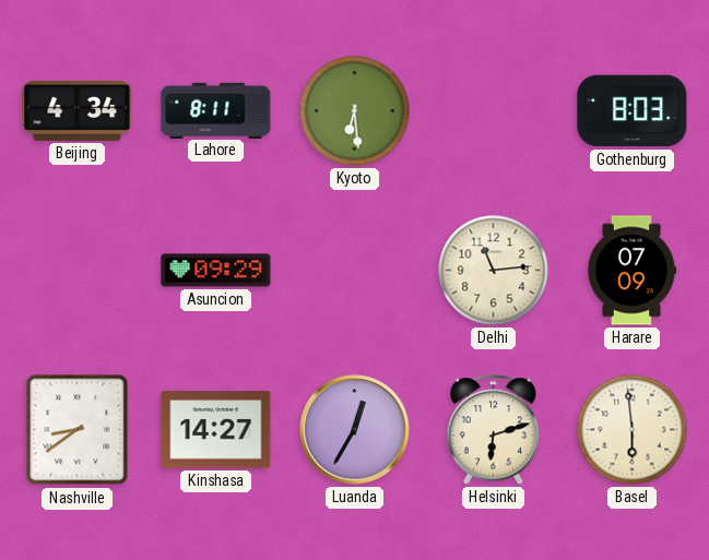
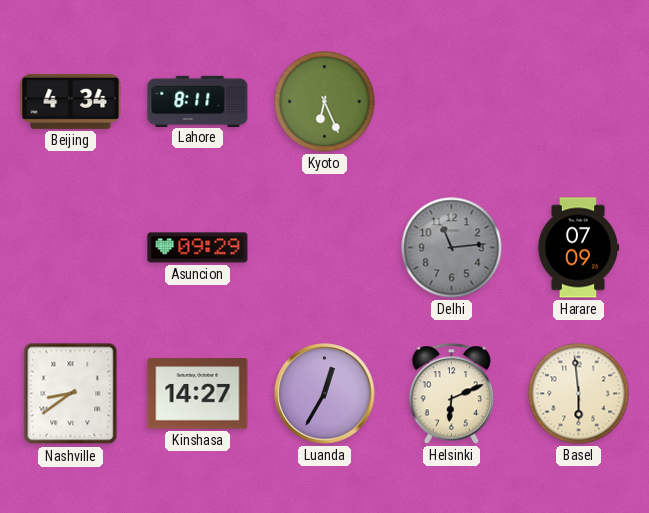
Kyoto: 6:29 -> 6:26 (325, 102)
Gothenburg: 8:03 -> none (633, 111)
Delhi dial: cream -> grey (452, 248)
Helsinki: 6:12 -> 6:11 (452, 394)
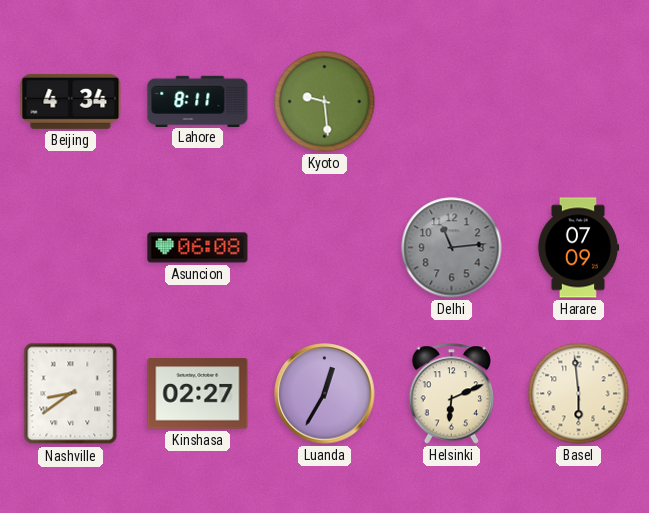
Kyoto: 6:26 -> 9:29 (325, 102)
Asuncion: 09:29 -> 06:08 (198, 248)
Kinshasa: 14:27 -> 02:27 (198, 394)
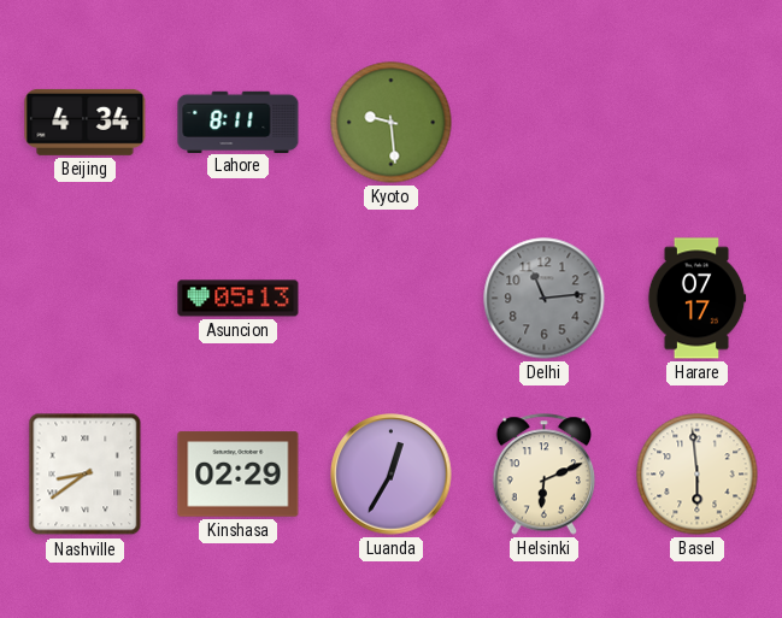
Asuncion: 06:08 -> 05:13 (239, 299)
Harare: 07:09 -> 07:17 (696, 299)
Kinshasa: 02:27 -> 02:29 (239, 475)
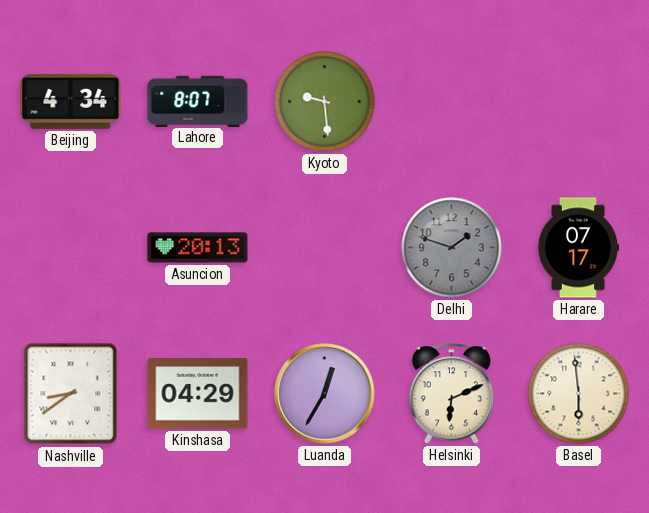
Lahore: 8:11 -> 8:07 (198, 101)
Asuncion: 05:13 -> 20:13 (198, 248)
Delhi: 11:14 -> 1:48 (452, 248)
Kinshasa: 02:29 -> 04:29 (198, 394)
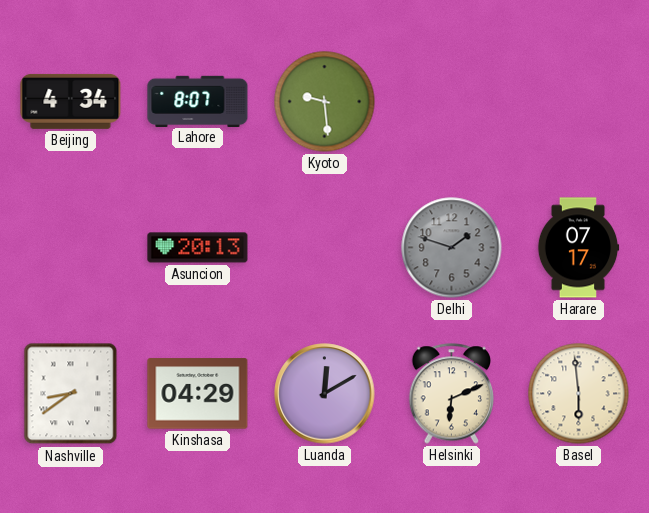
Luanda: 12:35 -> 12:10 (325, 394)
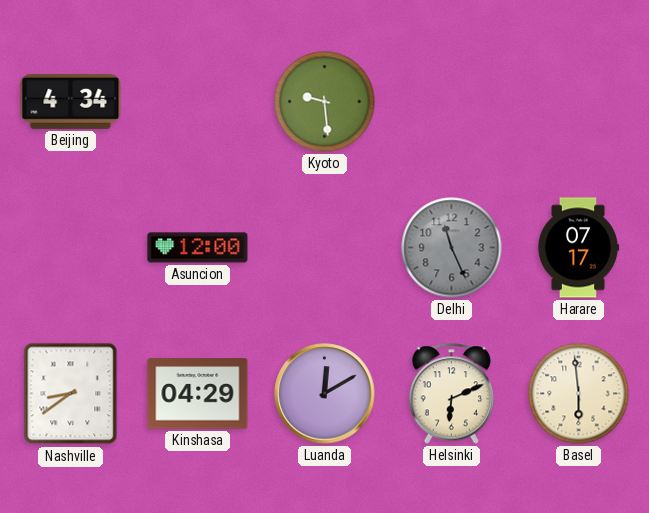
Lahore: 8:07 -> none (198, 101)
Asuncion: 20:13 -> 12:00 (198, 248)
Delhi: 1:48 -> 11:26 (452, 248)
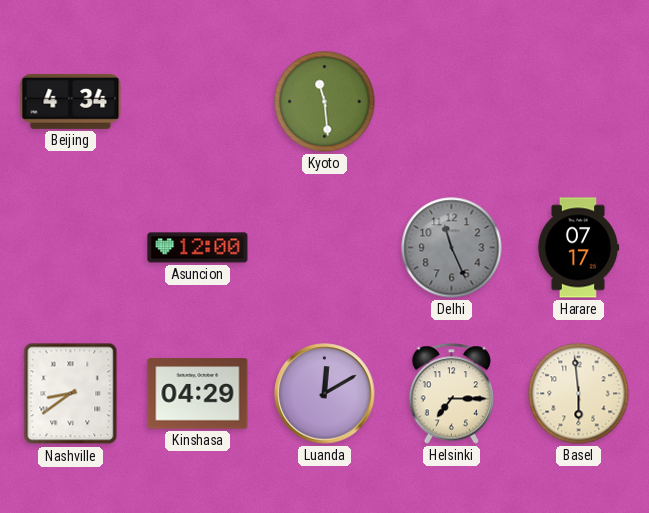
Kyoto: 9:29 -> 11:29 (325, 102)
Helsinki: 6:11 -> 7:15 (452, 394)
